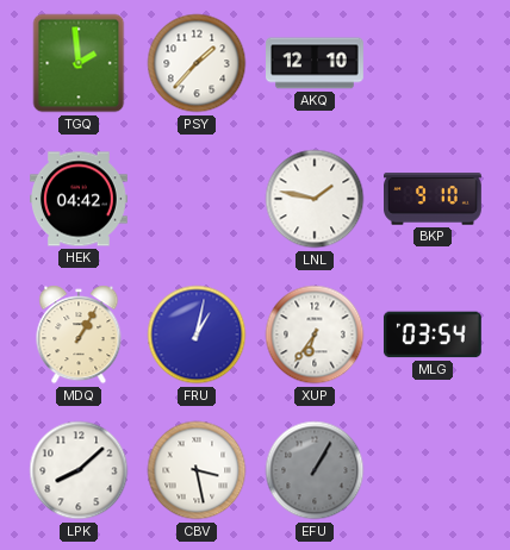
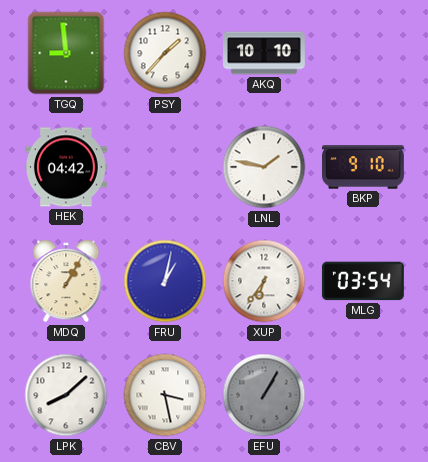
TGQ: 1:59 -> 8:59 (66, 53)
AKQ: 12:10 -> 10:10 (265, 53)
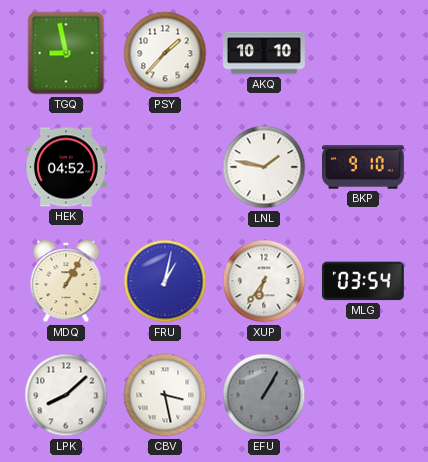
TGQ: 8:59 -> 8:58 (66, 53)
HEK: 04:42 -> 04:52 (67, 167)
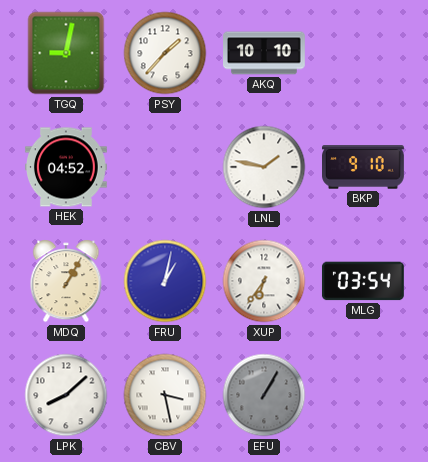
TGQ: 8:58 -> 9:02 (66, 53)
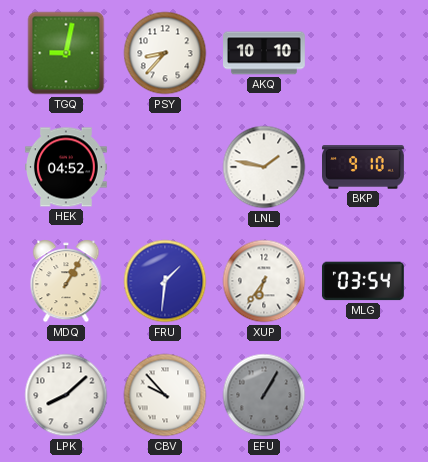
PSY: 1:37 -> 8:37 (165, 53)
FRU: 1:02 -> 1:31 (165, 281)
CBV: 3:28 -> 9:53 (165, 395)
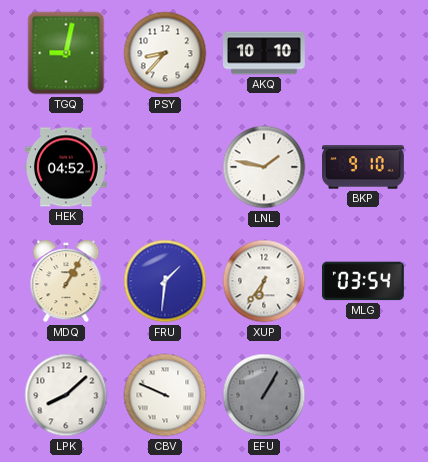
CBV: 9:53 -> 9:49 (165, 395)
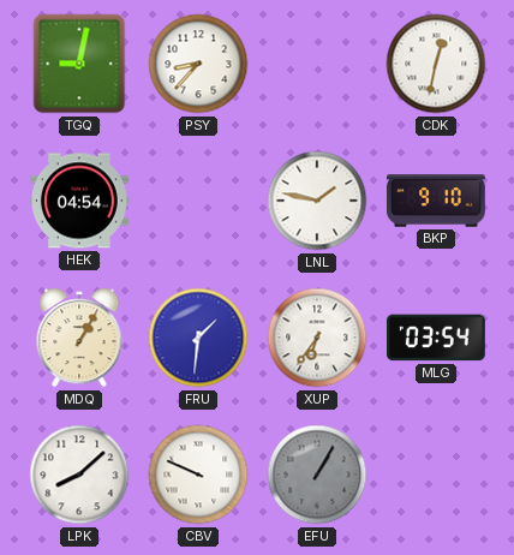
AKQ: 10:10 -> none (265, 53)
CDK: none -> 12:32 (436, 64)
HEK: 04:52 -> 04:54 (80, 201)
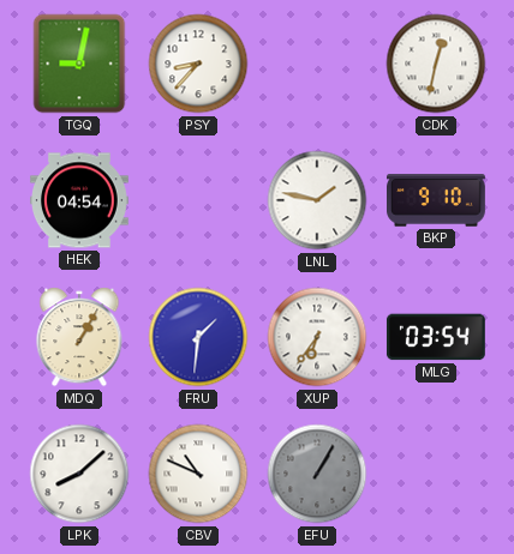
CBV: 9:49 -> 10:49 (198, 474)
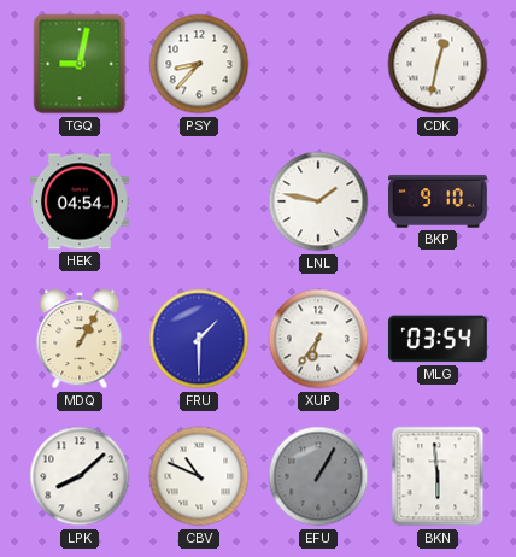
FRU: 1:31 -> 1:30 (199, 339)
BKN: none -> 5:59 (438, 476)
